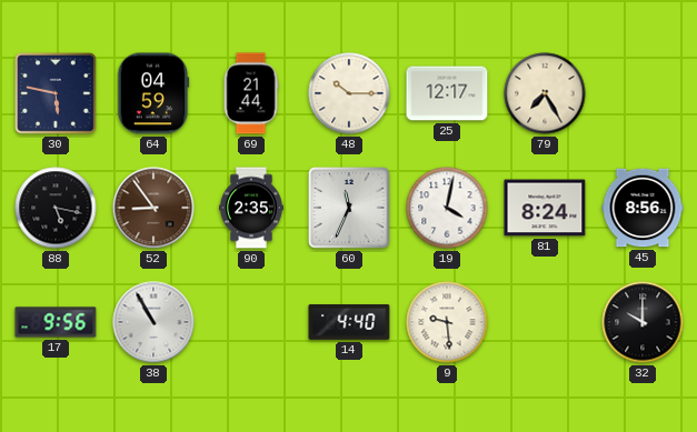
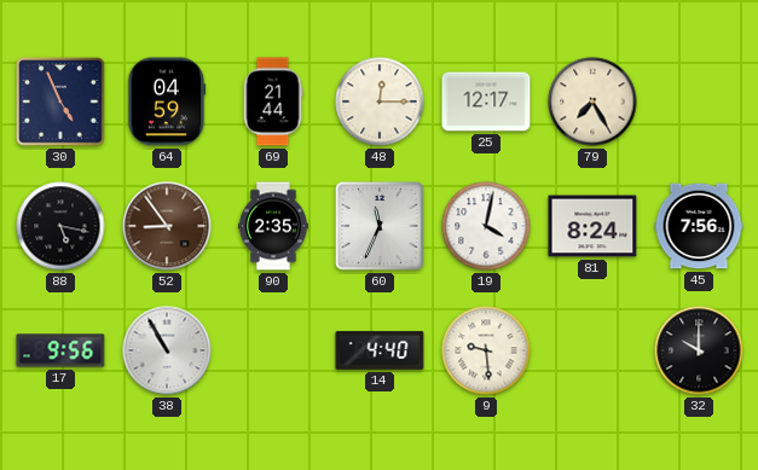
30: 5:47 -> 4:56 (60, 101)
48: 10:15 -> 12:15 (380, 101)
45: 8:56 -> 7:56 (699, 226)
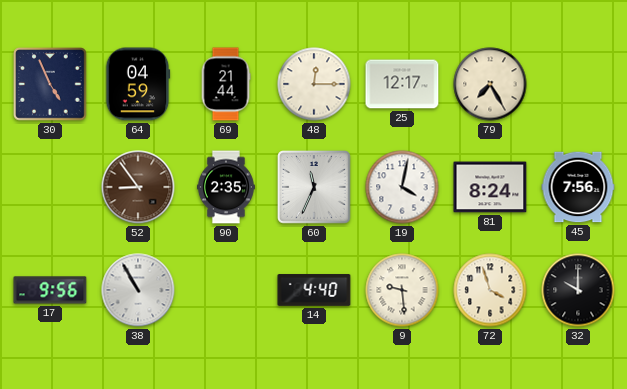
88: 5:17 -> none (60, 226)
72: none -> 3:57 (490, 290)
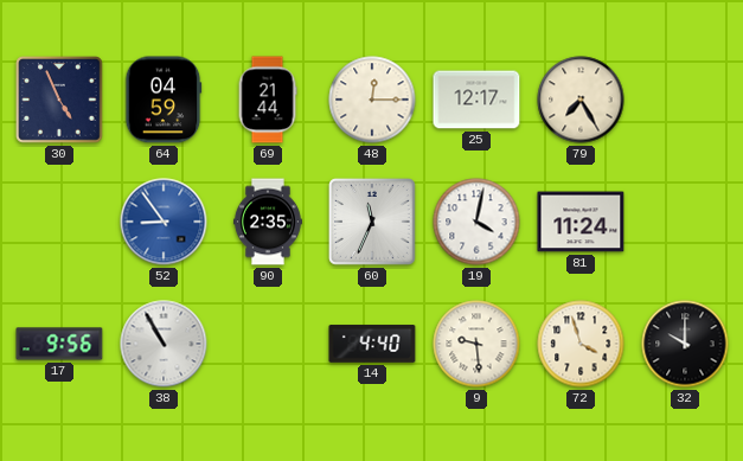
52 dial: brown -> blue (164, 222)
81: 8:24 -> 11:24 (581, 222)
45: 7:56 -> none (578, 187)
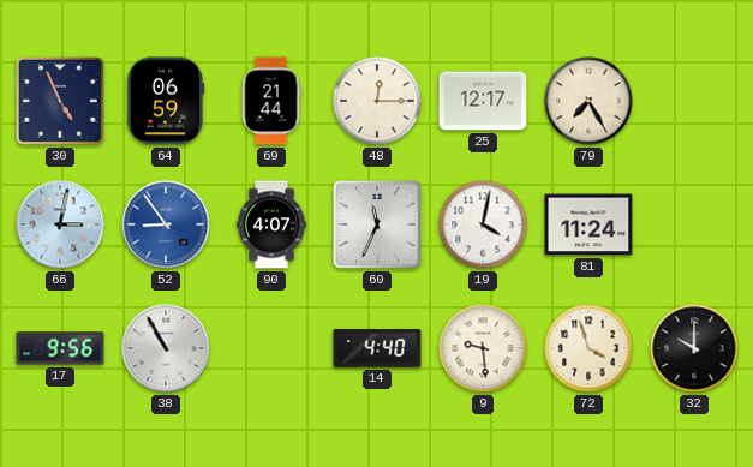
64: 04:59 -> 06:59 (166, 101)
66: none -> 3:02 (60, 224)
90: 2:35 -> 4:07 (271, 224)
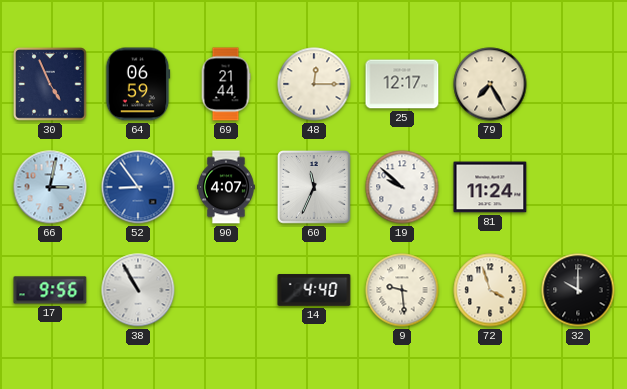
19: 4:02 -> 9:52 (402, 187)
